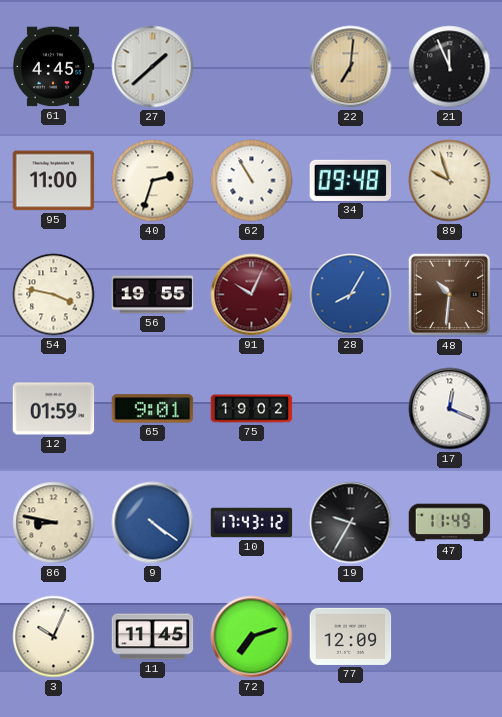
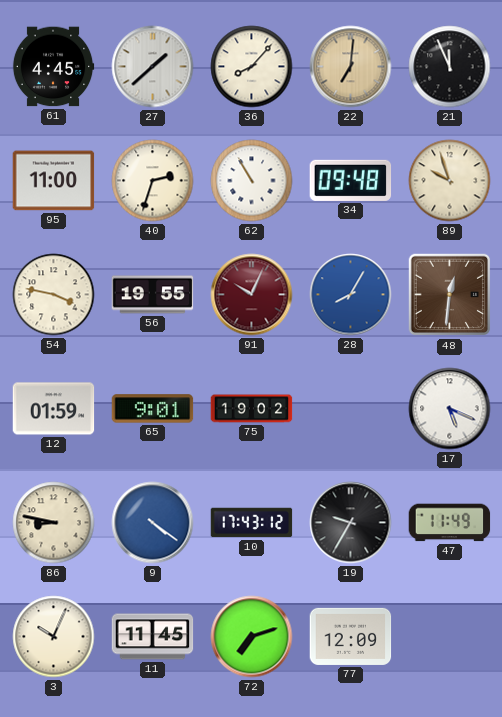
36: none -> 8:07 (252, 67)
48: 10:31 -> 12:31 (450, 295)
17: 12:19 -> 5:19 (450, 409)
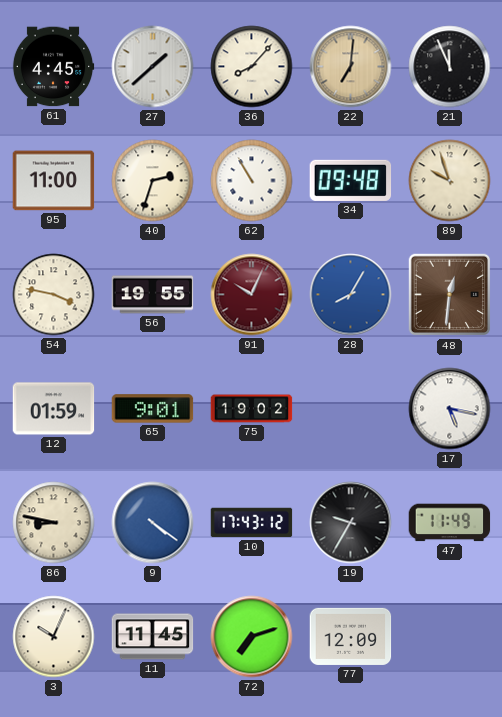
17: 5:19 -> 5:17 (450, 409)
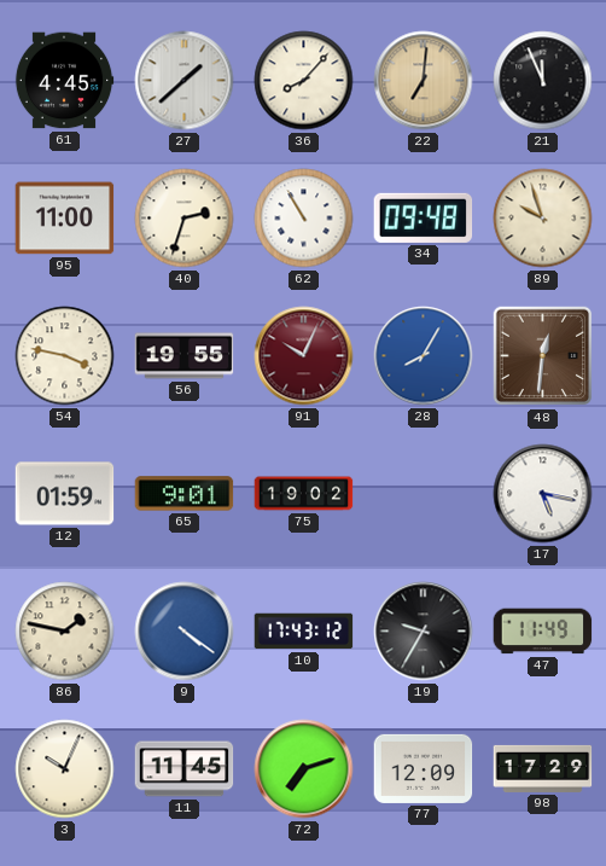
86: 8:47 -> 1:47 (65, 632)
98: none -> 17:29 (543, 768)
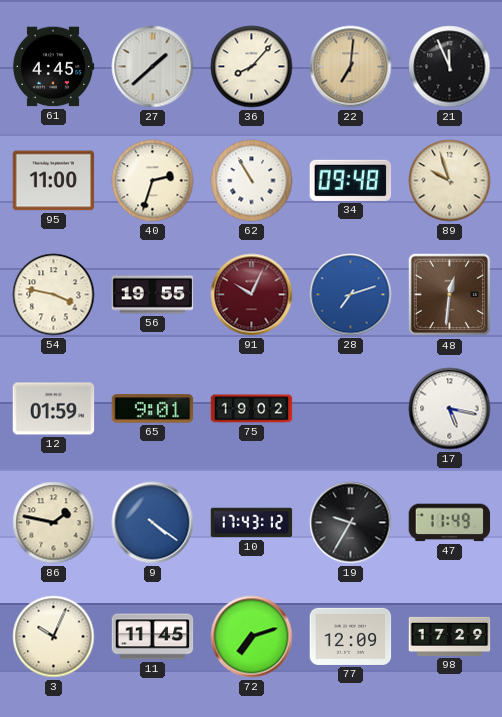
28: 8:05 -> 7:12 (351, 295)
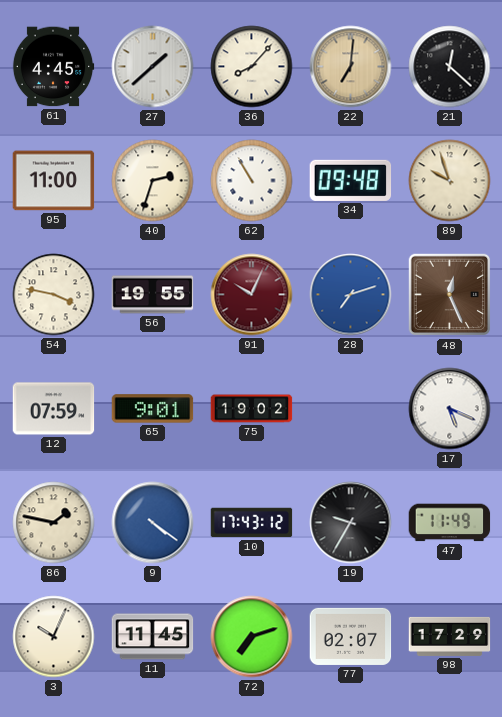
21: 11:56 -> 12:22 (450, 67)
48: 12:31 -> 12:26 (450, 295)
12: 01:59 -> 07:59 (54, 409)
17: 5:17 -> 5:19 (450, 409)
77: 12:09 -> 02:07 (351, 636)
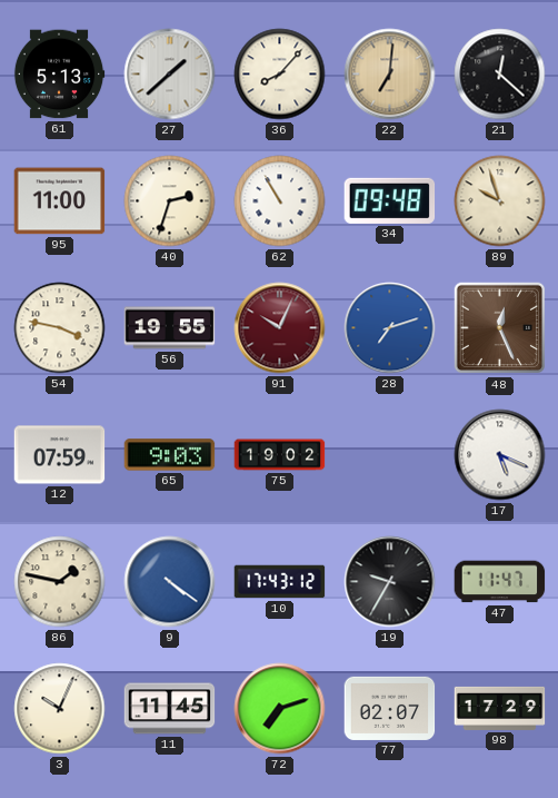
61: 4:45 -> 5:13 (59, 75)
65: 9:01 -> 9:03 (170, 455)
47: 11:49 -> 11:47 (500, 582)
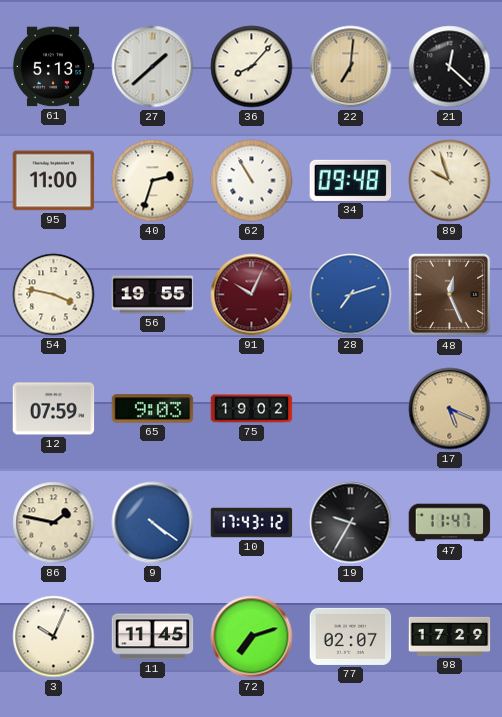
17 dial: white -> champagne (450, 409)
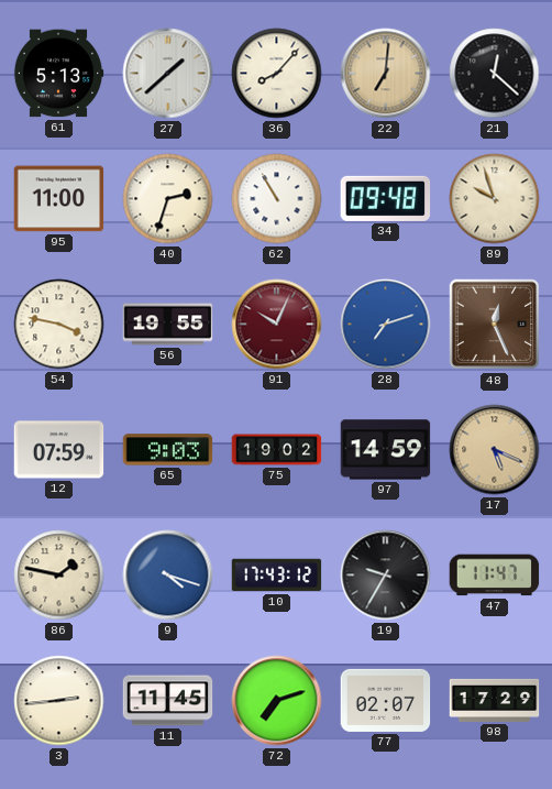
97: none -> 14:59 (386, 450)
9: 4:21 -> 4:18 (168, 576)
3: 10:04 -> 2:44 (59, 701)
